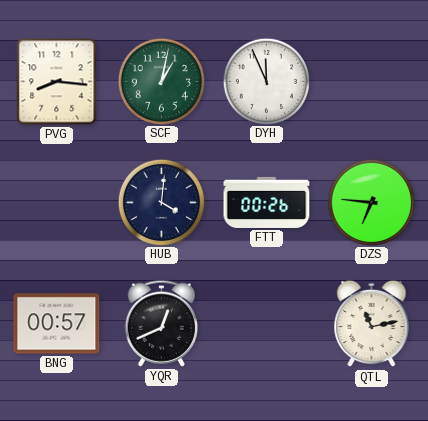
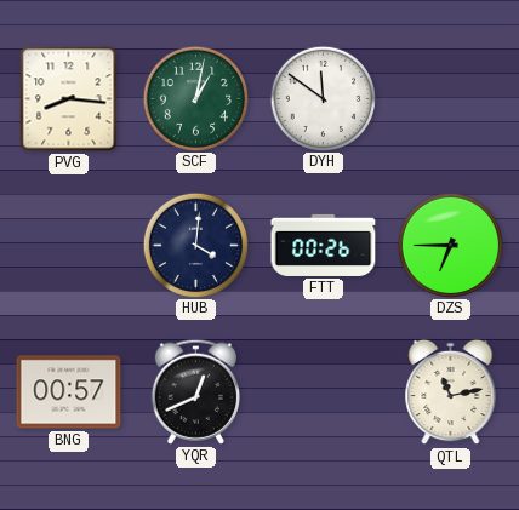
DYH: 11:56 -> 11:51 (323, 98)
DZS: 6:46 -> 6:45 (450, 245)
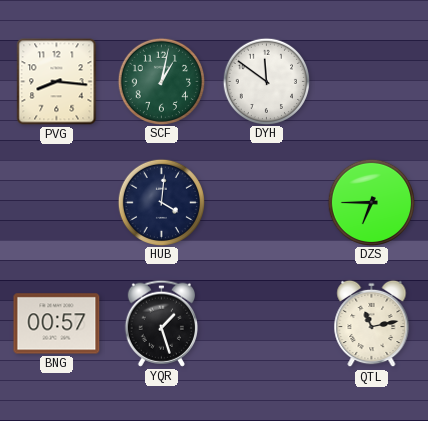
FTT: 00:26 -> none (324, 245)
YQR: 12:41 -> 1:27 (161, 323)
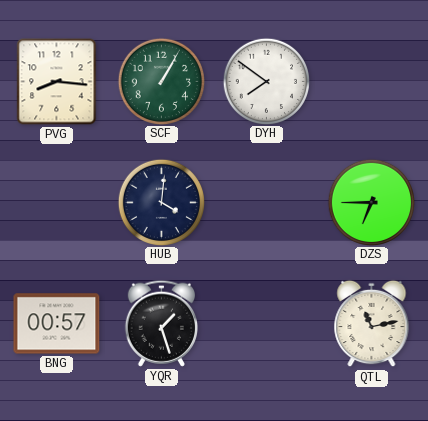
SCF: 1:02 -> 1:05 (161, 81)
DYH: 11:51 -> 7:51 (266, 81)
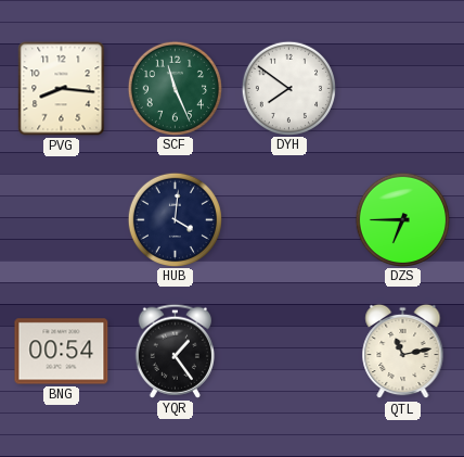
SCF: 1:05 -> 11:26 (175, 88)
BNG: 00:57 -> 00:54 (62, 352)
YQR: 1:27 -> 1:24 (175, 351)
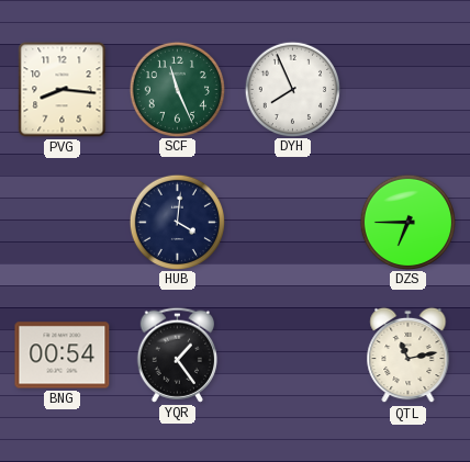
DYH: 7:51 -> 7:56 (292, 89)
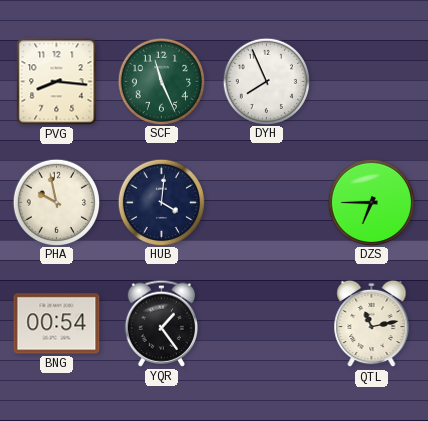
PHA: none -> 9:58 (56, 202)
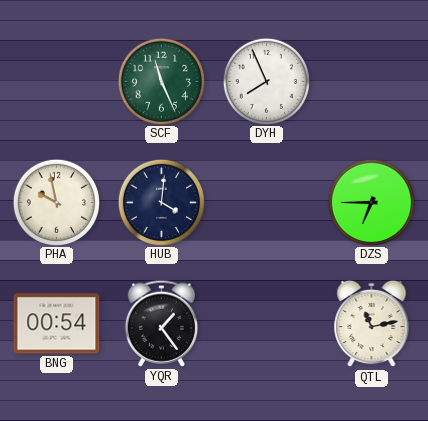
PVG: 8:16 -> none (57, 82)
